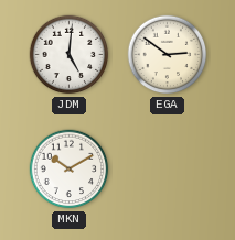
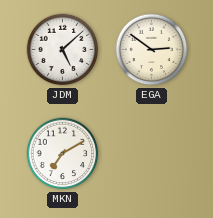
JDM: 5:01 -> 5:08 (63, 50)
MKN: 10:10 -> 7:10 (63, 154)
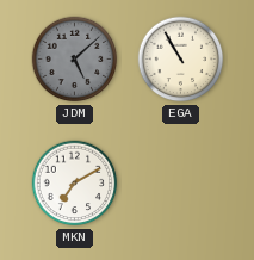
JDM dial: white -> grey (75, 60)
EGA: 2:51 -> 10:55 (181, 60)
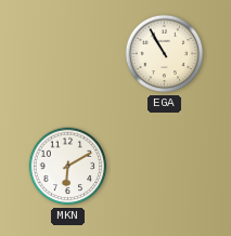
JDM: 5:08 -> none (75, 60)
MKN: 7:10 -> 6:10 (68, 167)
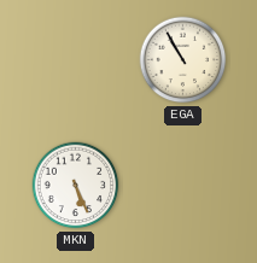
MKN: 6:10 -> 5:26 (76, 186)
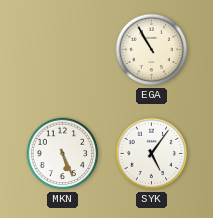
SYK: none -> 5:06 (152, 154)
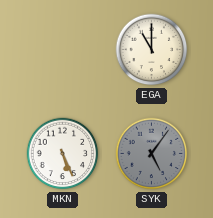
EGA: 10:55 -> 11:00 (152, 50)
SYK dial: white -> grey (152, 154)
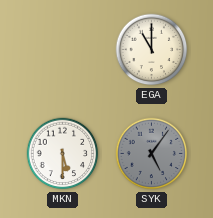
MKN: 5:26 -> 5:30 (63, 154)
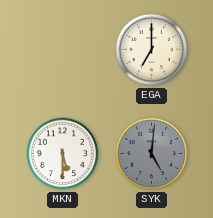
EGA: 11:00 -> 7:00 (152, 50)
SYK: 5:06 -> 5:01 (152, 154)
